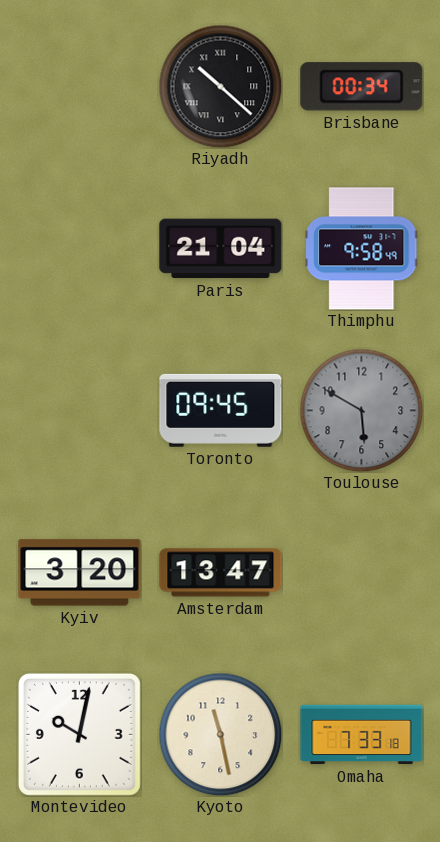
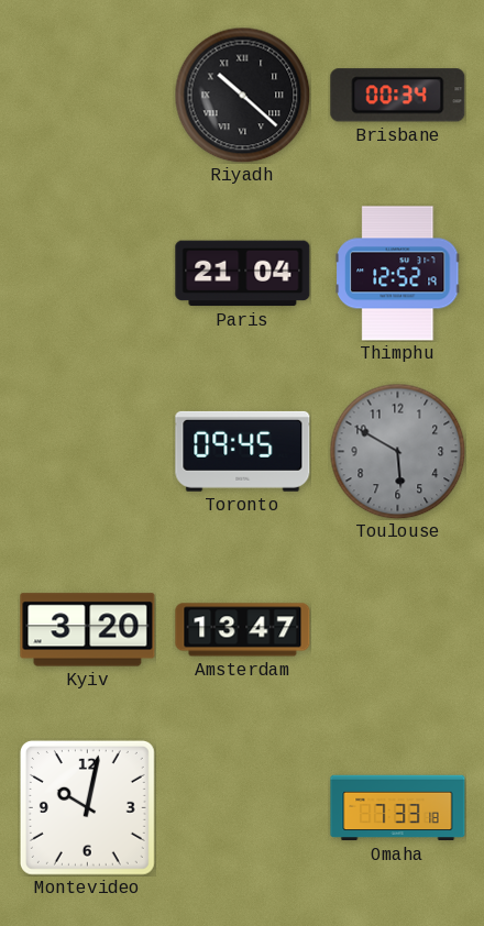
Thimphu: 9:58 -> 12:52 (398, 274)
Kyoto: 11:28 -> none (220, 734)
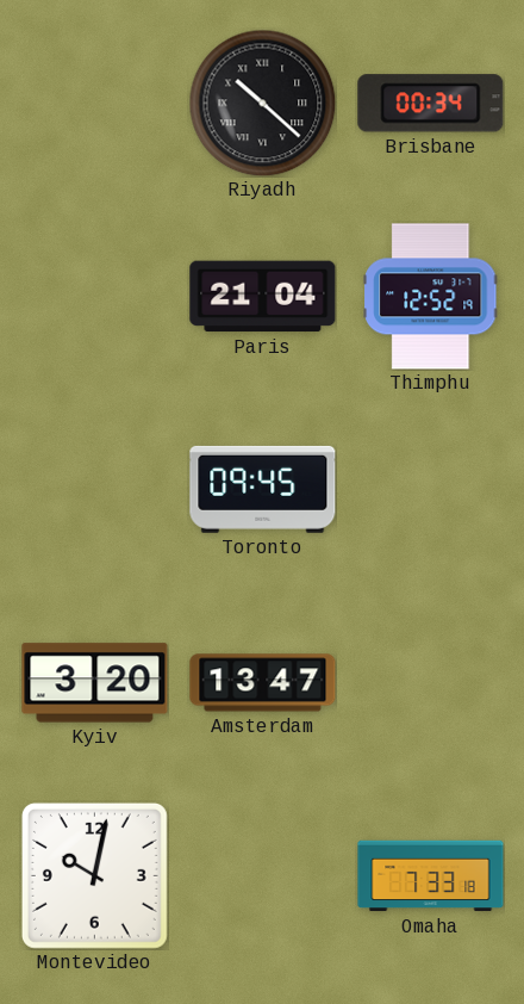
Toulouse: 5:50 -> none (397, 451)
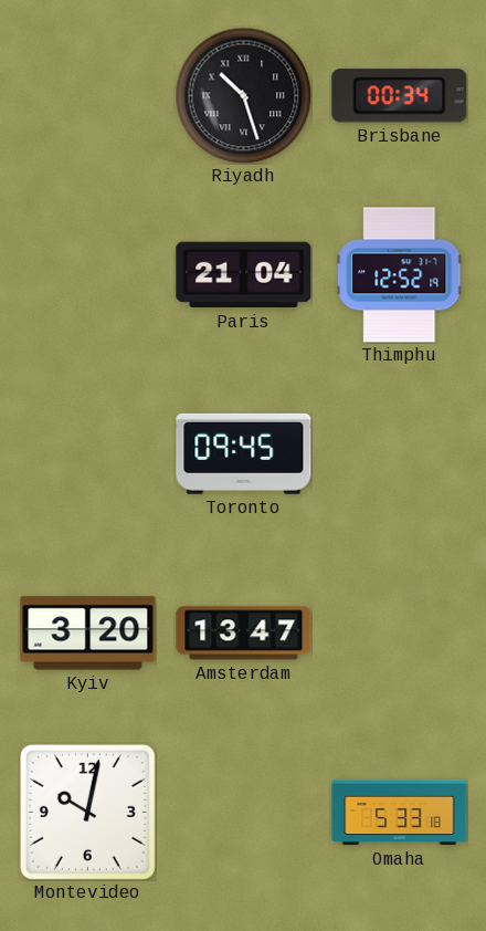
Riyadh: 10:22 -> 10:27 (243, 95)
Omaha: 7:33 -> 5:33 (400, 813)
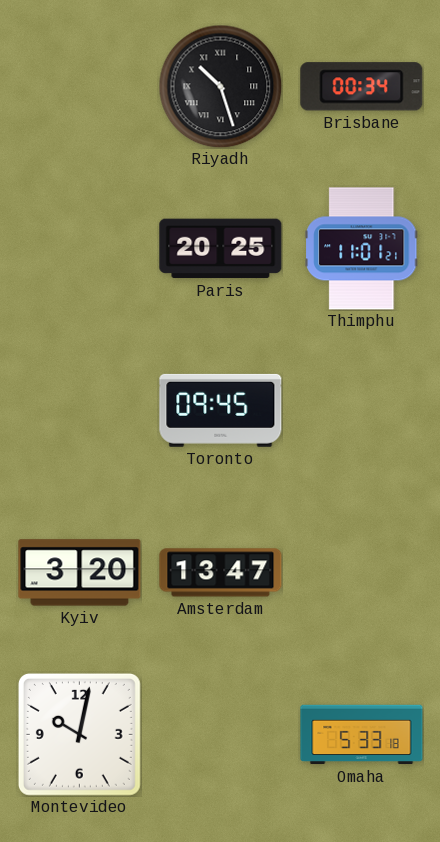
Paris: 21:04 -> 20:25 (221, 249)
Thimphu: 12:52 -> 11:01 (362, 249)
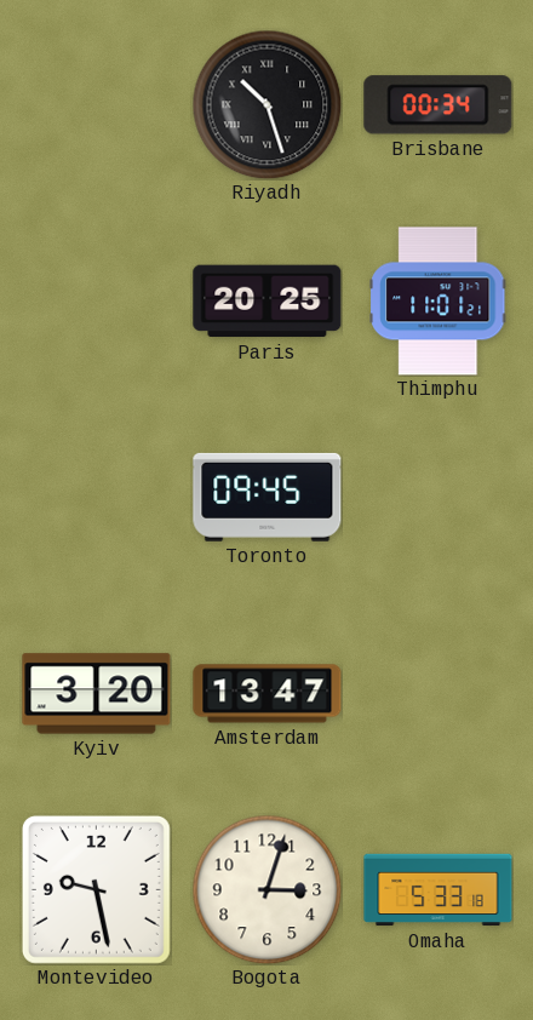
Montevideo: 10:02 -> 9:28 (96, 889)
Bogota: none -> 3:03 (266, 889)
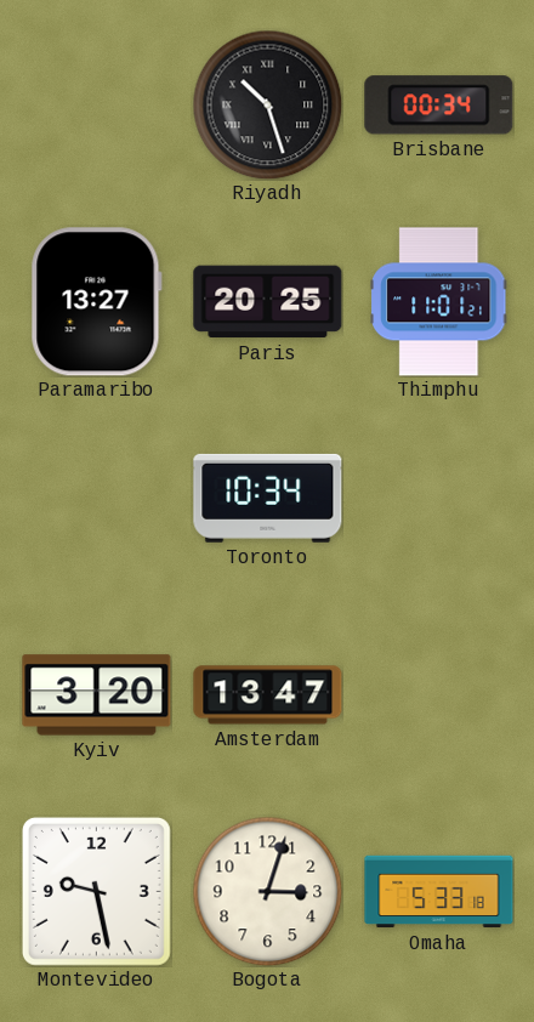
Paramaribo: none -> 13:27 (96, 302)
Toronto: 09:45 -> 10:34 (268, 498)
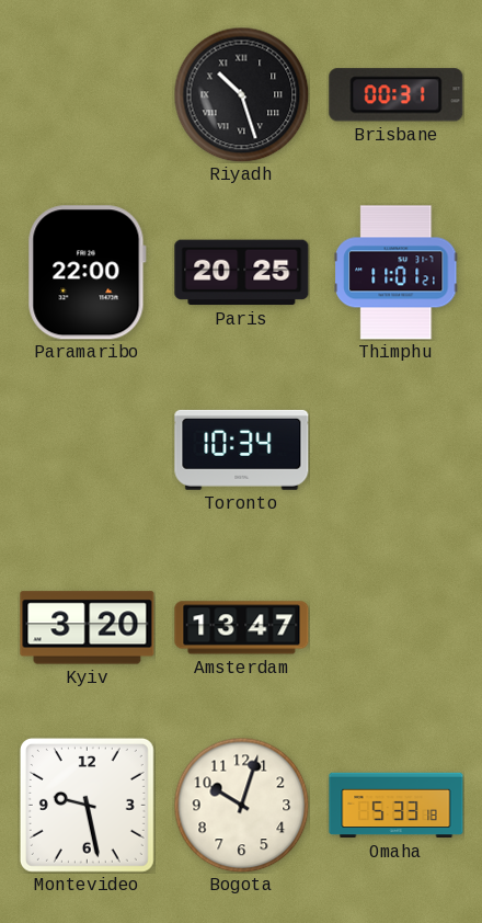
Brisbane: 00:34 -> 00:31 (397, 95)
Paramaribo: 13:27 -> 22:00 (87, 273)
Bogota: 3:03 -> 10:03 (241, 805)
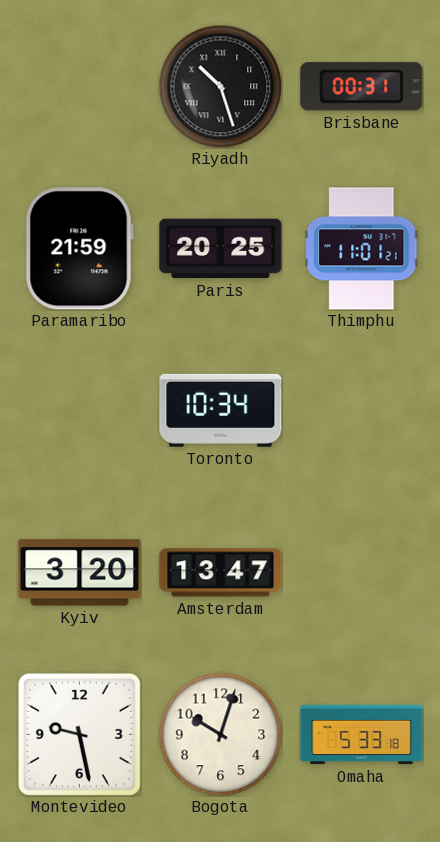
Paramaribo: 22:00 -> 21:59 (79, 249)
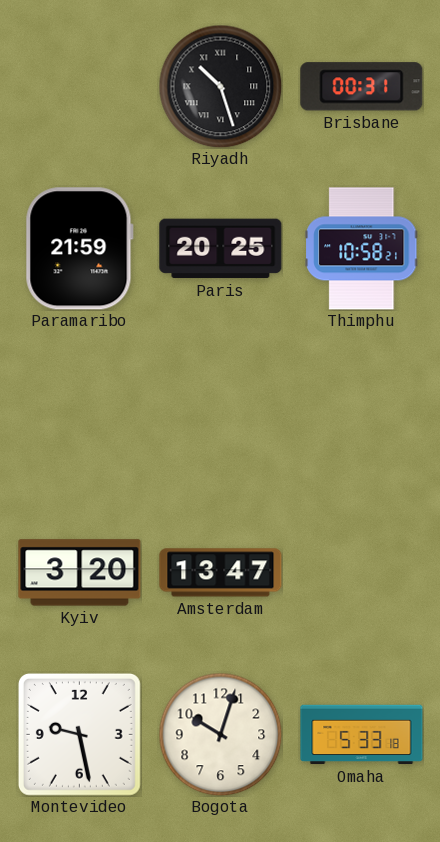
Thimphu: 11:01 -> 10:58 (362, 249)
Toronto: 10:34 -> none (221, 410)
